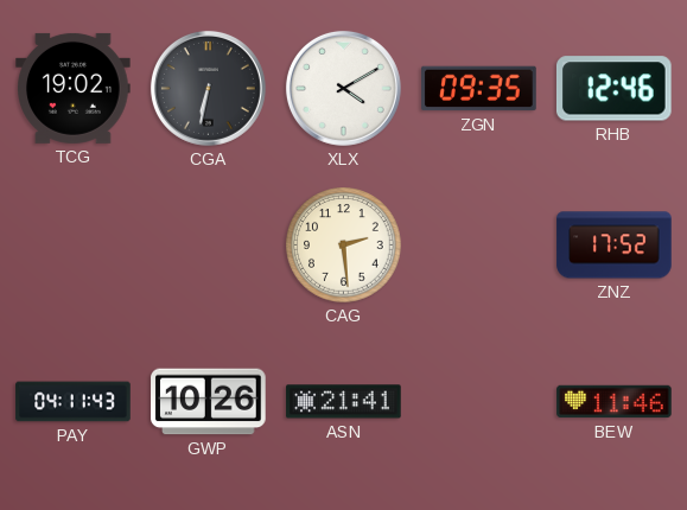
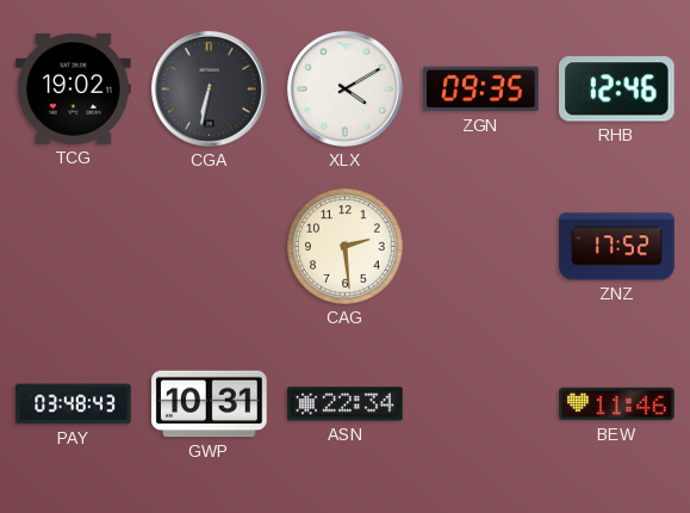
PAY: 04:11 -> 03:48 (74, 404)
GWP: 10:26 -> 10:31 (210, 404)
ASN: 21:41 -> 22:34 (346, 404)
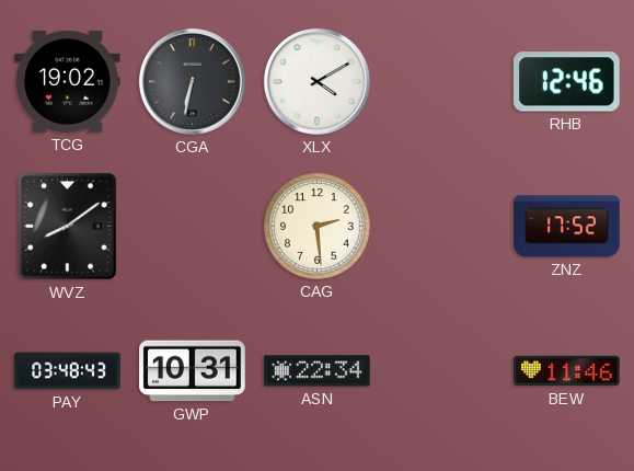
ZGN: 09:35 -> none (481, 89)
WVZ: none -> 8:09 (68, 227)
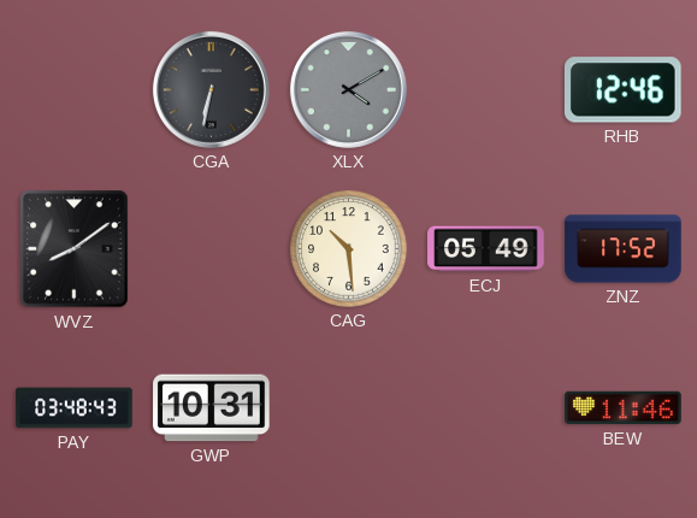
TCG: 19:02 -> none (68, 81)
XLX dial: white -> grey (348, 89)
CAG: 2:29 -> 10:29 (349, 249)
ECJ: none -> 05:49 (486, 249)
ASN: 22:34 -> none (318, 371)
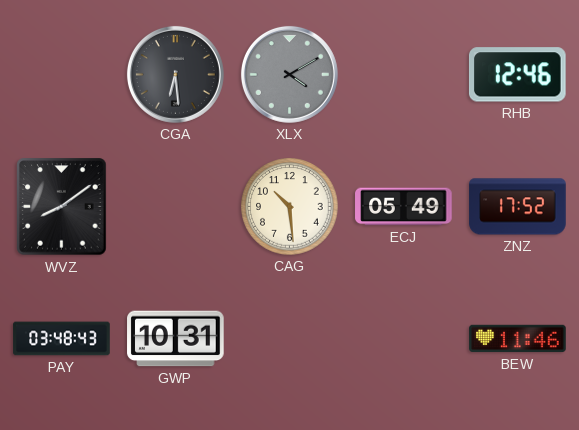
CGA: 6:32 -> 6:29 (175, 74)
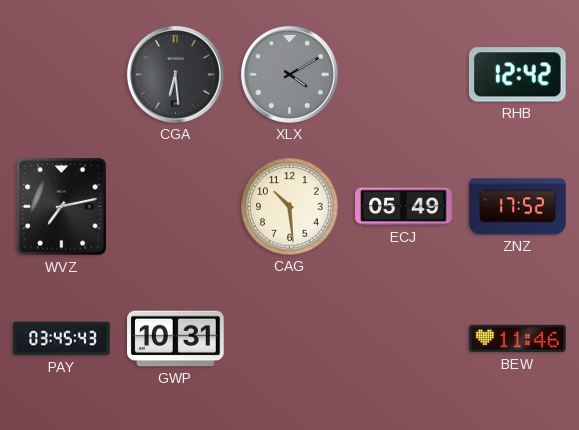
RHB: 12:46 -> 12:42 (517, 75)
WVZ: 8:09 -> 7:13 (62, 207)
PAY: 03:48 -> 03:45 (62, 339)
